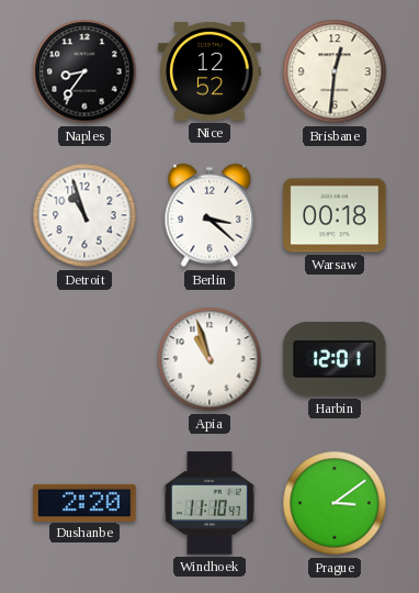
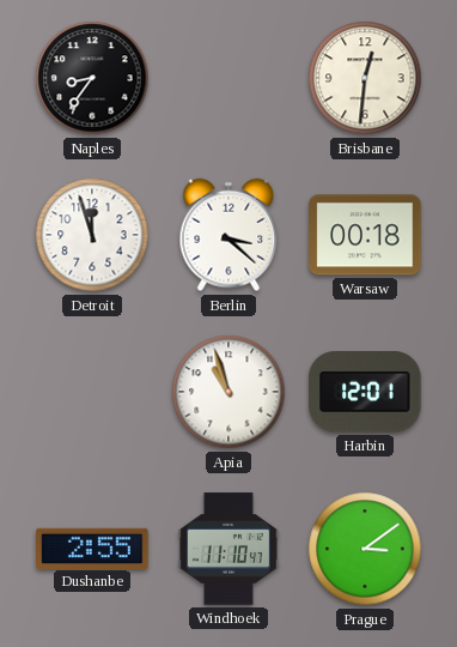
Nice: 12:52 -> none (209, 71)
Detroit: 10:57 -> 11:57 (92, 235)
Dushanbe: 2:20 -> 2:55 (92, 548)
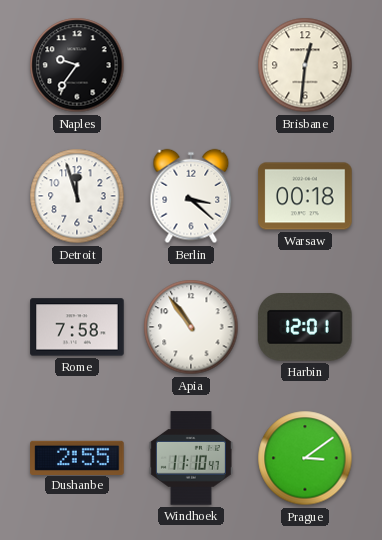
Naples: 8:36 -> 9:36 (77, 65)
Rome: none -> 7:58 (77, 327)
Apia: 10:57 -> 10:54 (191, 327)
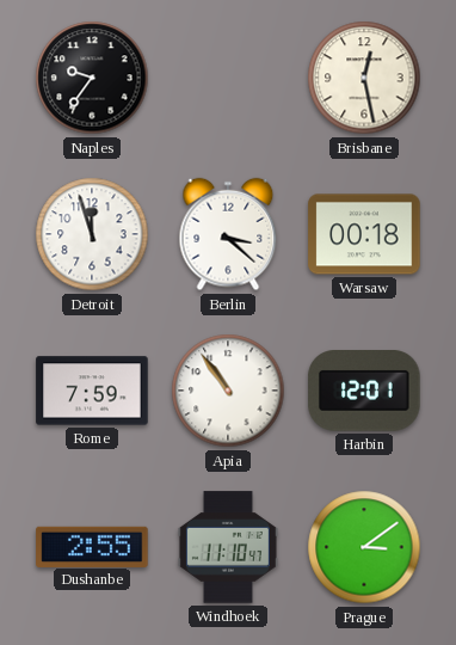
Brisbane: 12:31 -> 12:28 (364, 78)
Rome: 7:58 -> 7:59 (92, 391)
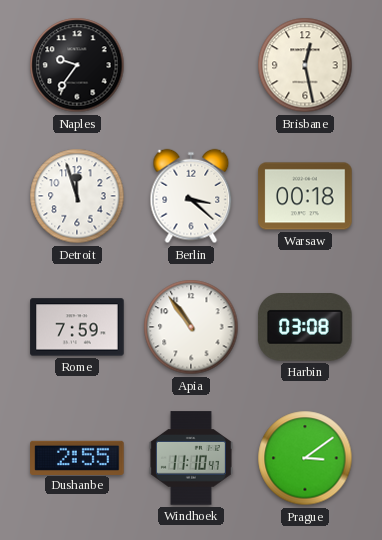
Harbin: 12:01 -> 03:08 (305, 328)
